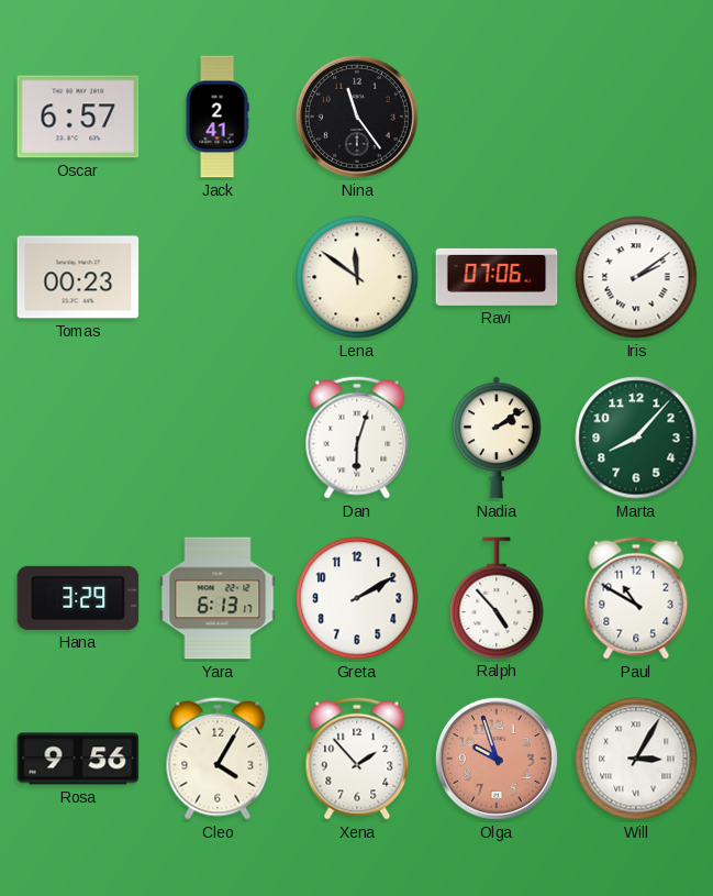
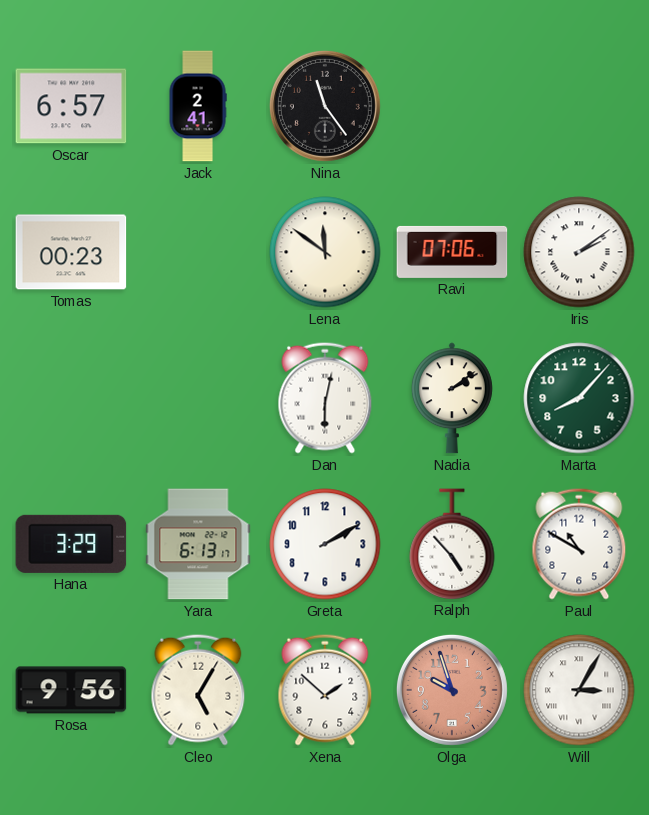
Dan: 6:03 -> 6:02 (325, 398)
Cleo: 4:05 -> 5:05 (198, 690)
Xena: 1:53 -> 1:52 (325, 690)
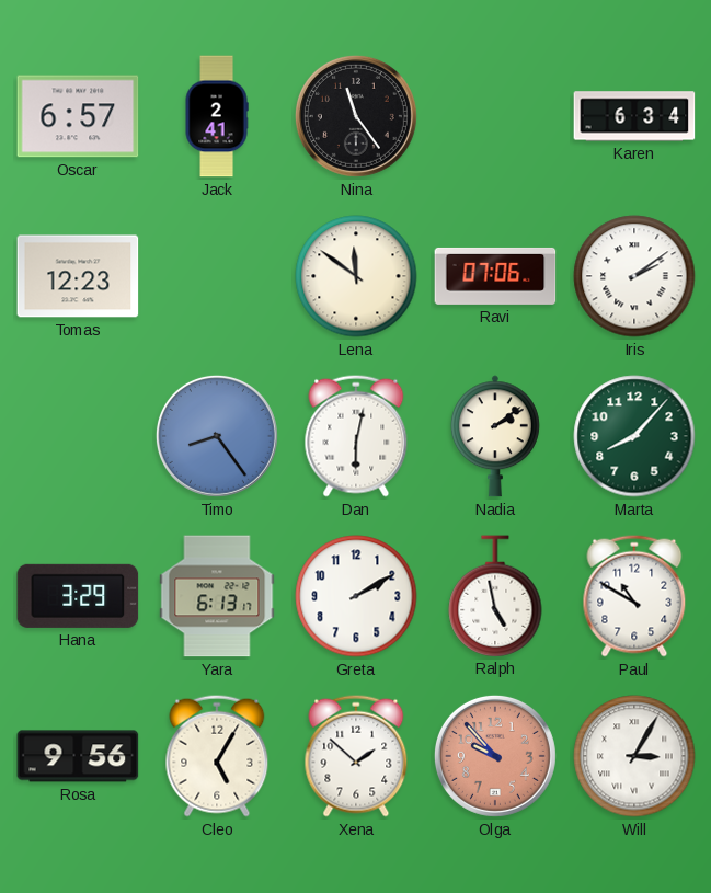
Karen: none -> 6:34 (634, 116)
Tomas: 00:23 -> 12:23 (78, 276)
Timo: none -> 8:24 (217, 436)
Ralph: 4:53 -> 4:58 (495, 596)
Olga: 9:57 -> 9:53 (495, 756)
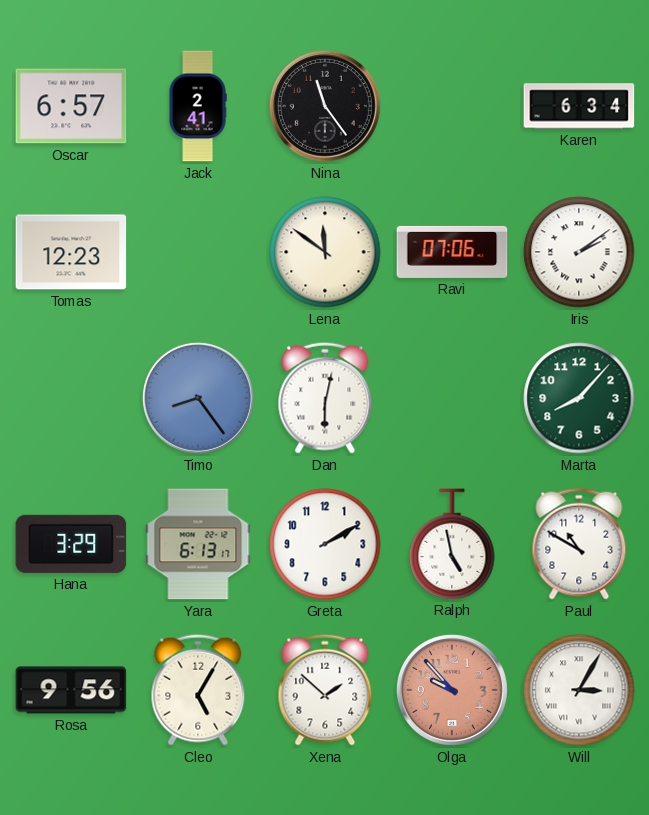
Nadia: 2:09 -> none (495, 436)
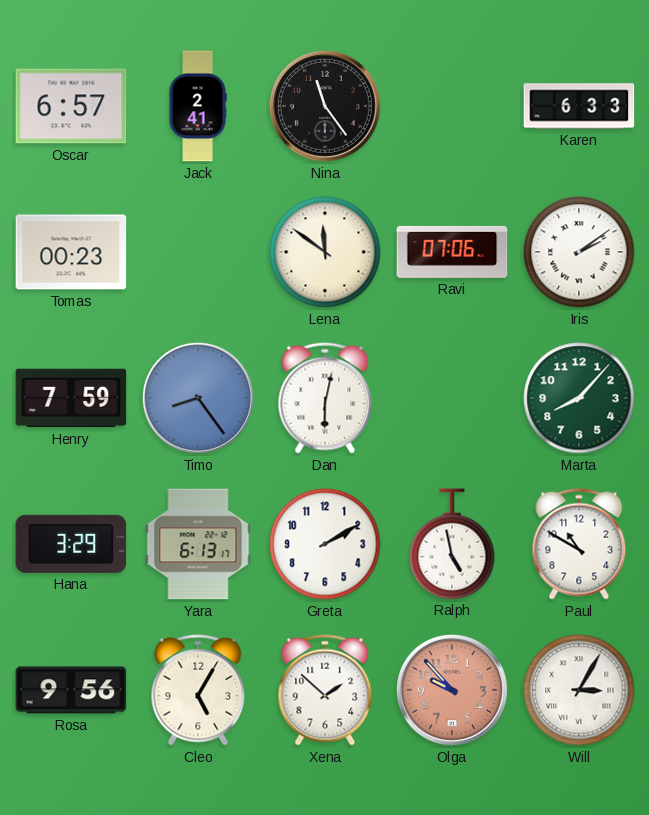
Karen: 6:34 -> 6:33 (579, 106)
Tomas: 12:23 -> 00:23 (71, 252)
Henry: none -> 7:59 (71, 398)
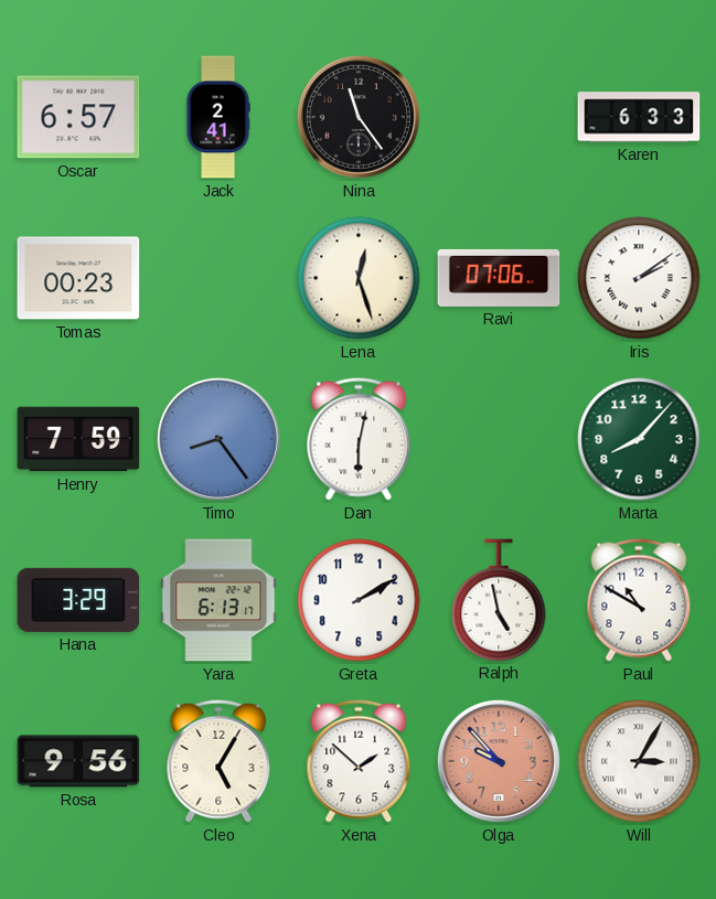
Lena: 11:51 -> 12:27 (359, 278)
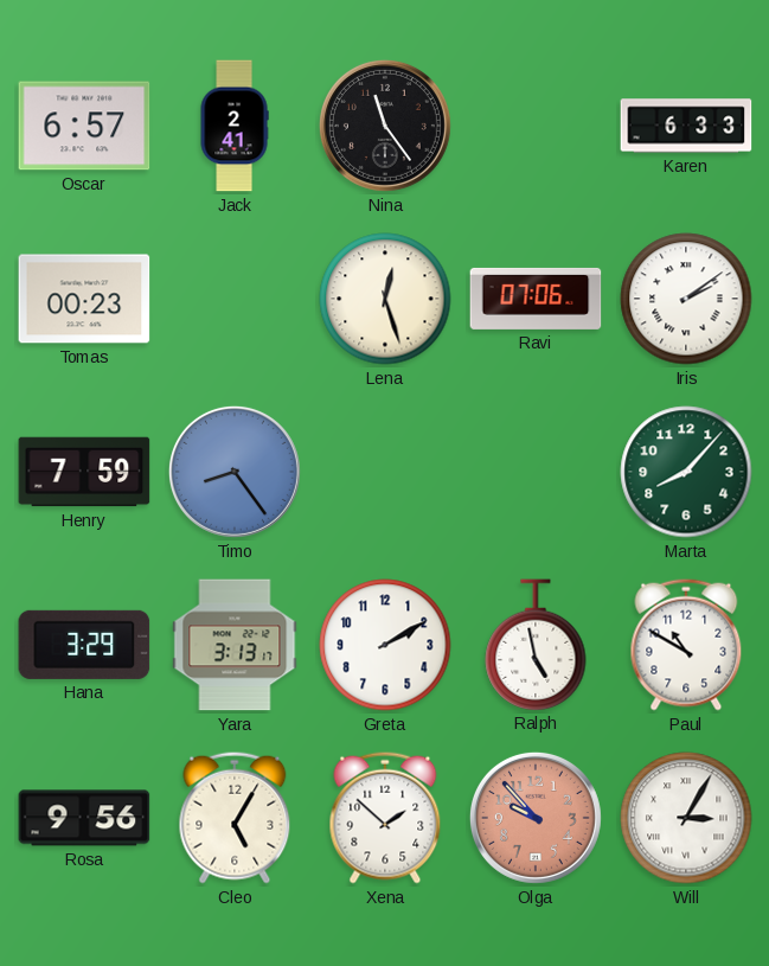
Dan: 6:02 -> none (359, 439)
Yara: 6:13 -> 3:13 (235, 645)
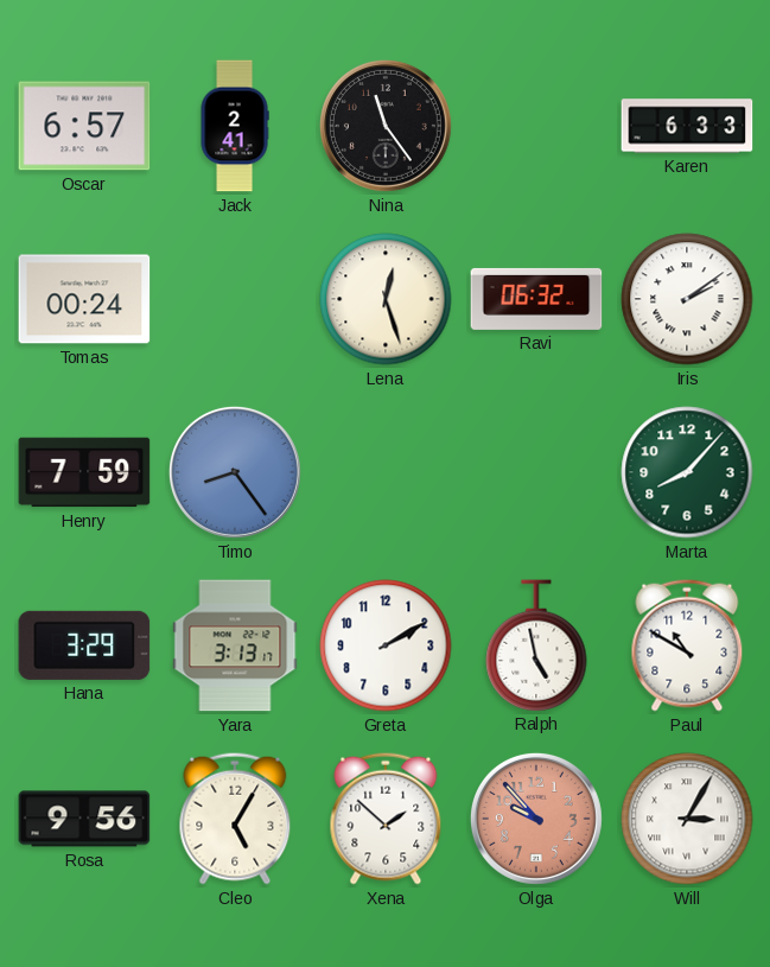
Tomas: 00:23 -> 00:24 (84, 299)
Ravi: 07:06 -> 06:32 (536, 299)
